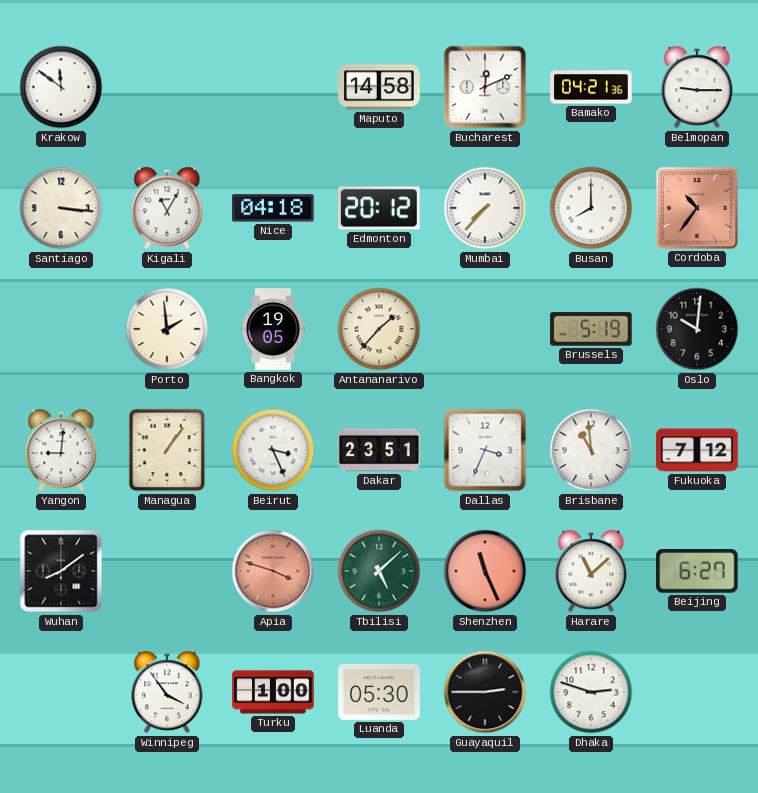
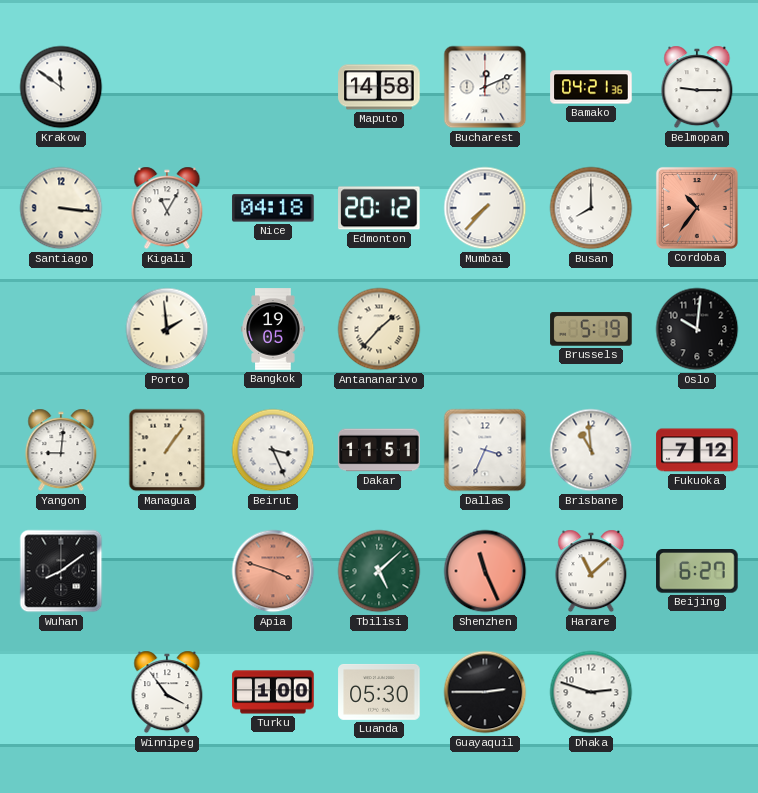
Dakar: 23:51 -> 11:51 (379, 450)
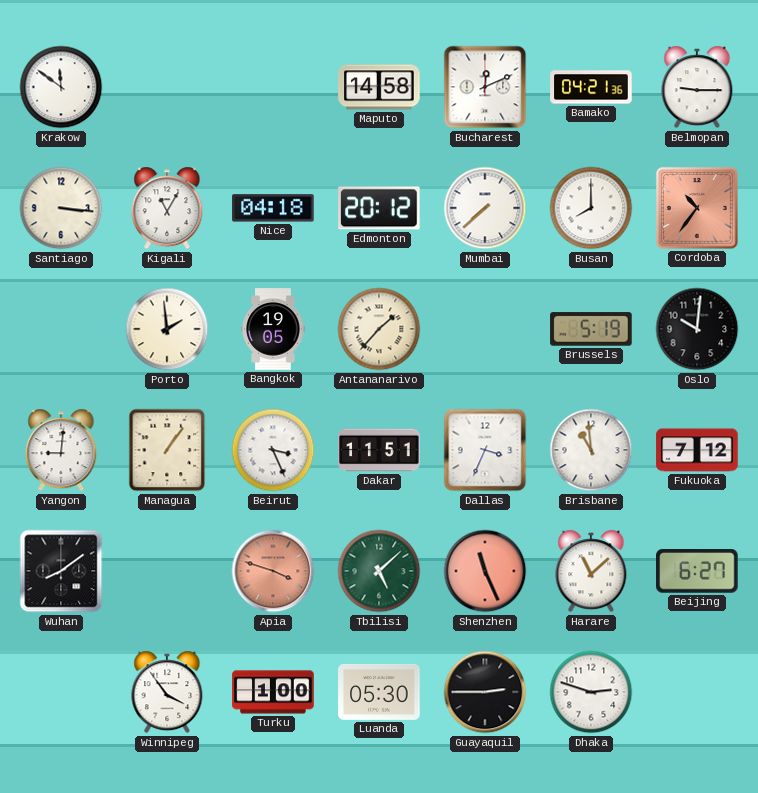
Mumbai: 7:37 -> 7:38 (485, 208)
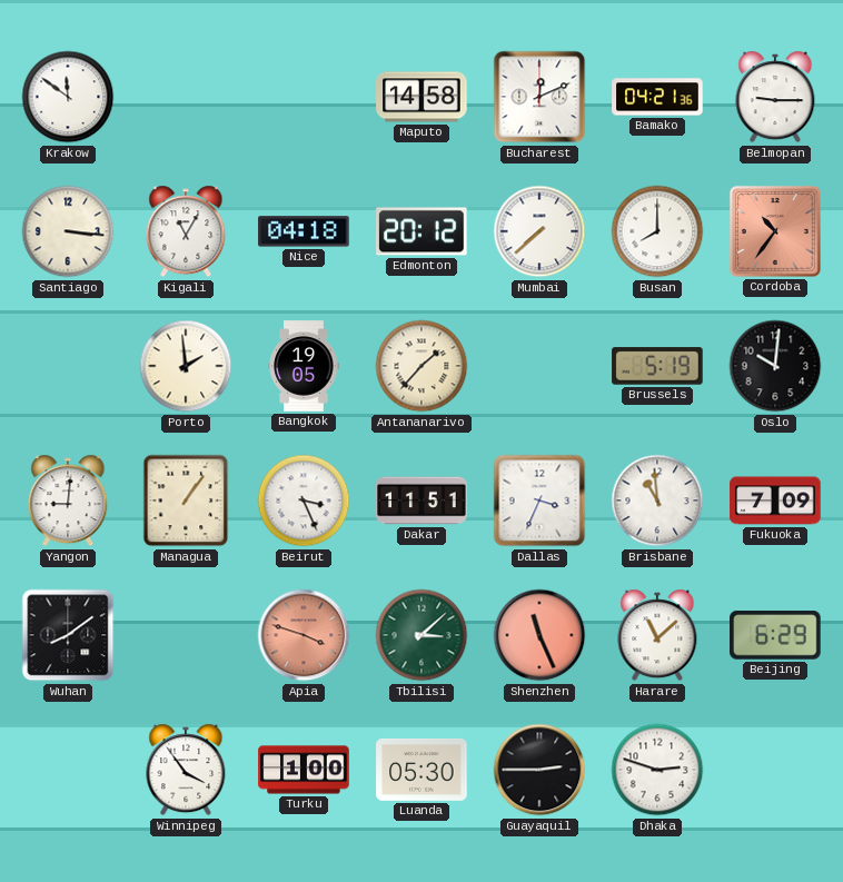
Fukuoka: 7:12 -> 7:09 (775, 501)
Tbilisi: 5:08 -> 3:08 (421, 635)
Beijing: 6:27 -> 6:29 (775, 635)
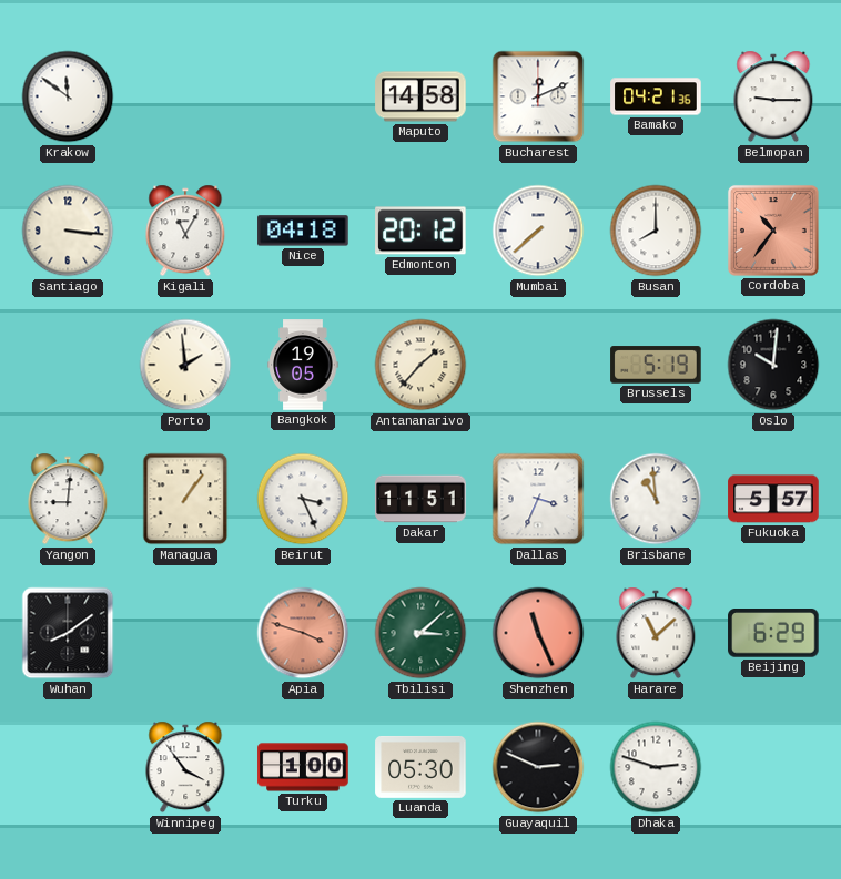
Fukuoka: 7:09 -> 5:57 (773, 499)
Guayaquil: 2:45 -> 2:49 (538, 767)
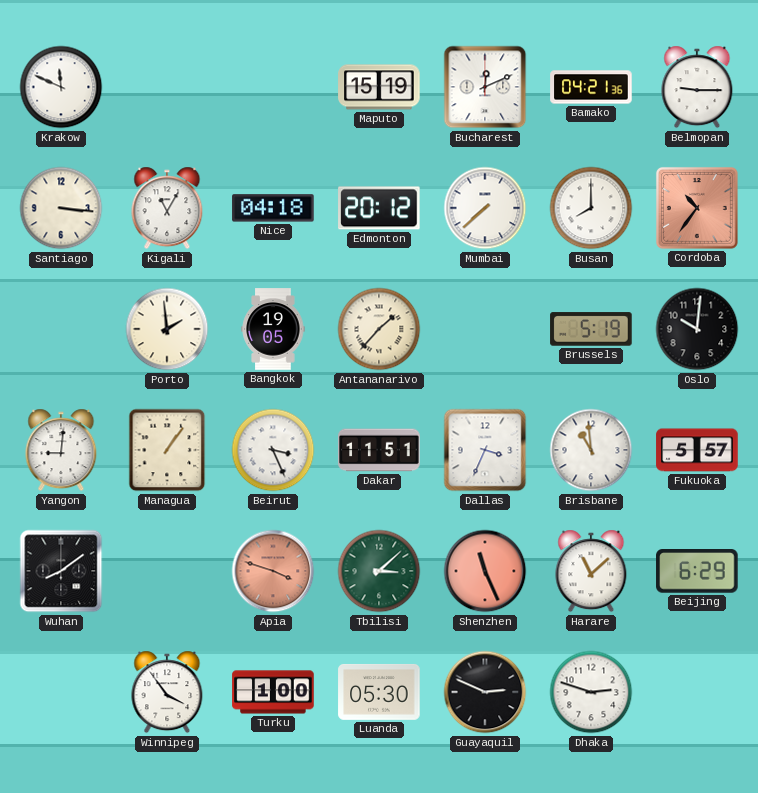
Krakow: 11:51 -> 11:49 (61, 87)
Maputo: 14:58 -> 15:19 (379, 87)
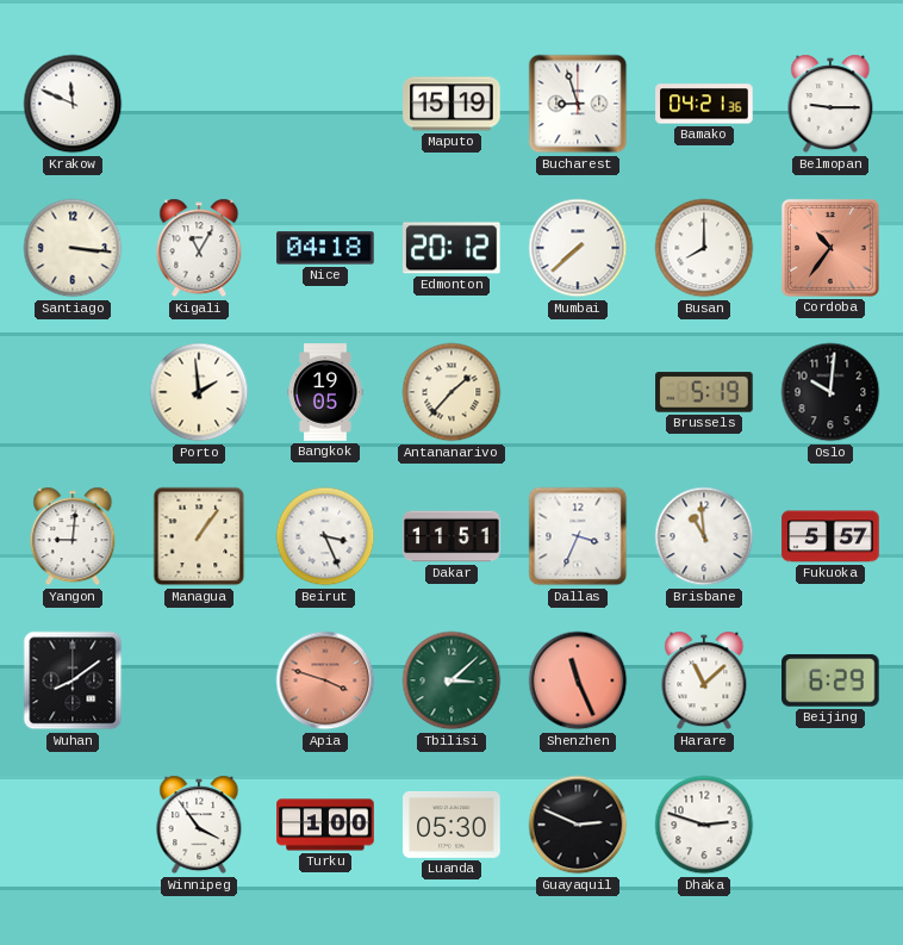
Bucharest: 12:11 -> 8:57 (578, 104)
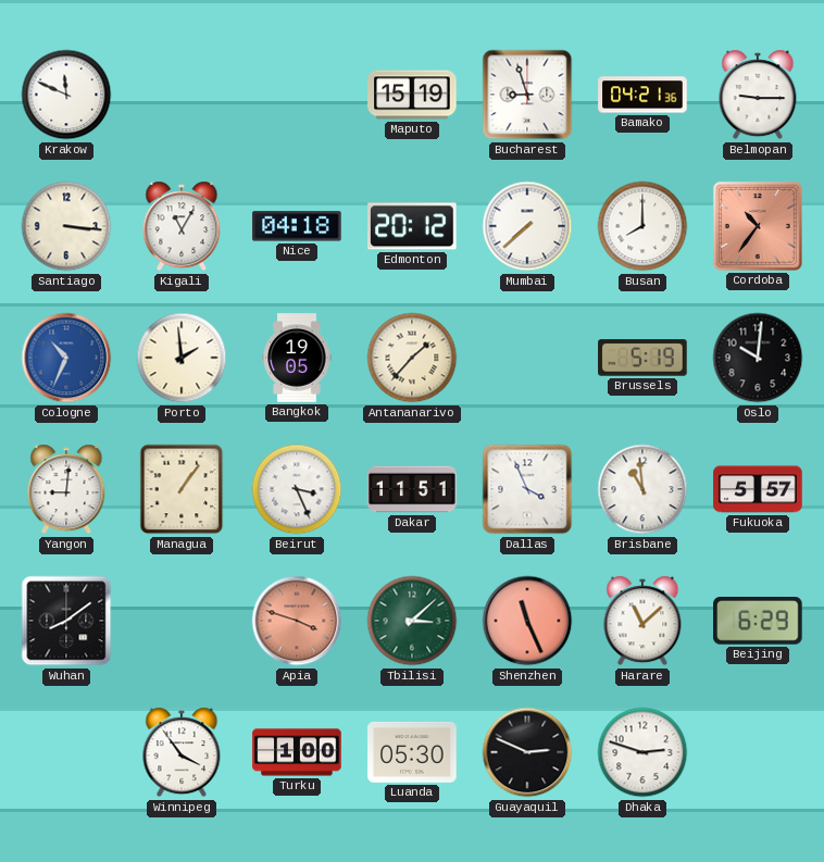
Cologne: none -> 10:34 (66, 358)
Dallas: 3:34 -> 3:56 (527, 489)
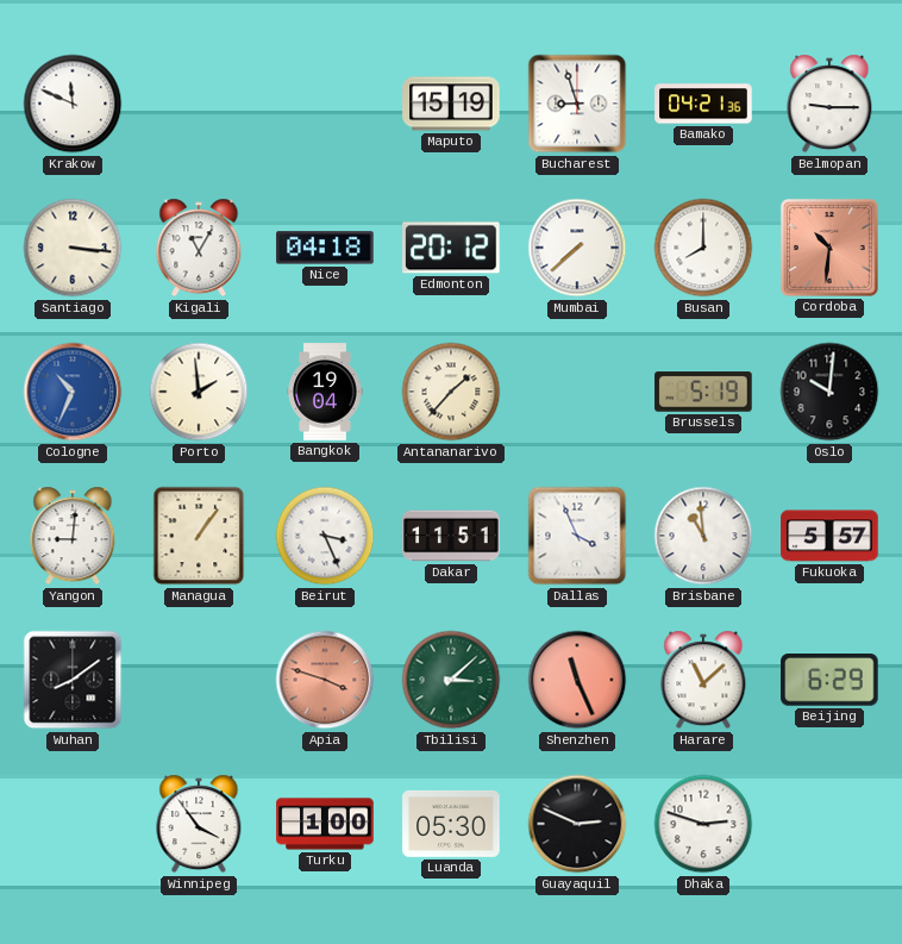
Cordoba: 10:36 -> 10:31 (829, 248)
Bangkok: 19:05 -> 19:04 (325, 392)
